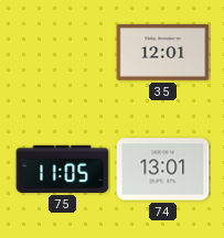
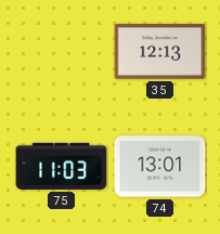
35: 12:01 -> 12:13 (160, 52)
75: 11:05 -> 11:03 (62, 166)
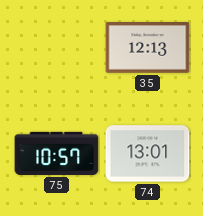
75: 11:03 -> 10:57 (57, 153)
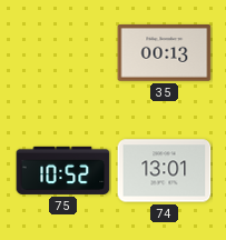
35: 12:13 -> 00:13 (165, 53)
75: 10:57 -> 10:52 (63, 170)
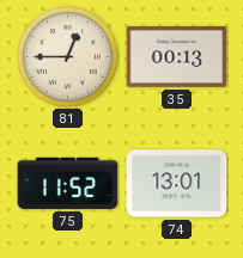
81: none -> 12:45 (68, 57)
75: 10:52 -> 11:52 (68, 183)
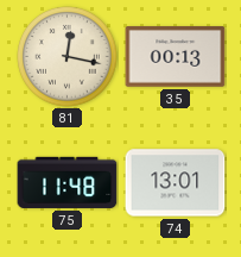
81: 12:45 -> 12:17 (68, 57)
75: 11:52 -> 11:48 (68, 182)
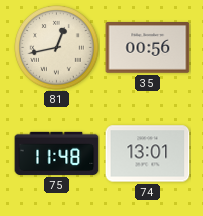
81: 12:17 -> 12:43 (57, 48)
35: 00:13 -> 00:56 (148, 48)
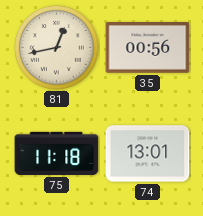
75: 11:48 -> 11:18 (57, 153)
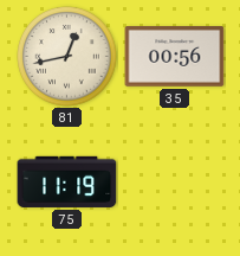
75: 11:18 -> 11:19 (67, 181)
74: 13:01 -> none (148, 154)
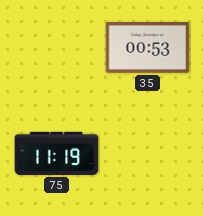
81: 12:43 -> none (67, 57)
35: 00:56 -> 00:53 (148, 48)
